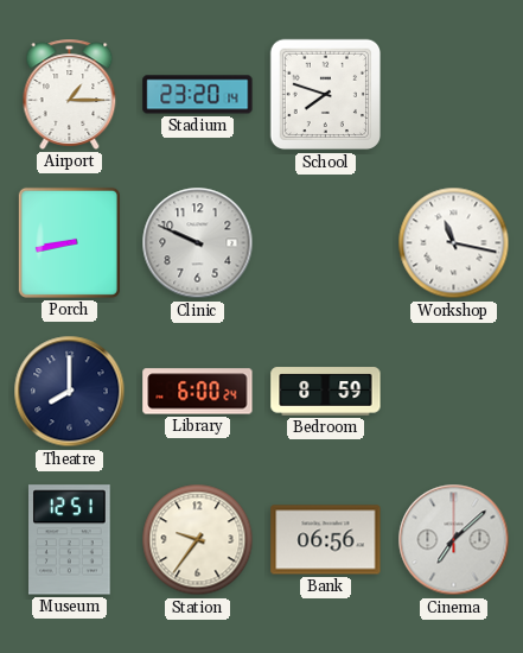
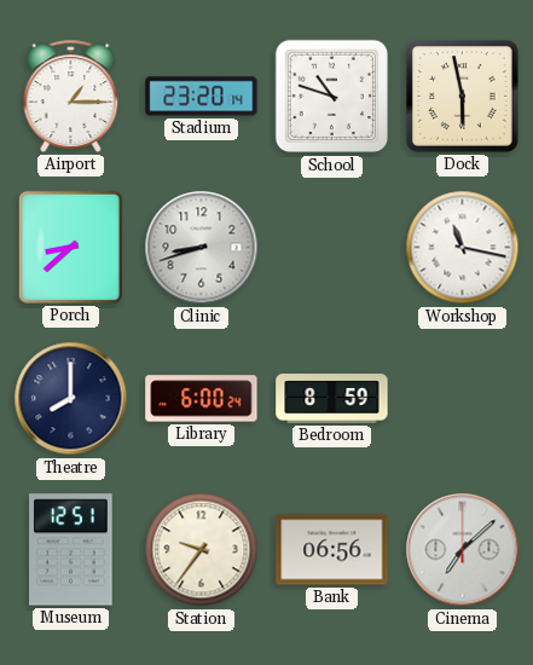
School: 7:48 -> 10:48 (332, 97)
Dock: none -> 5:58 (463, 97)
Porch: 8:43 -> 8:38 (70, 247)
Clinic: 9:49 -> 8:42 (202, 248)
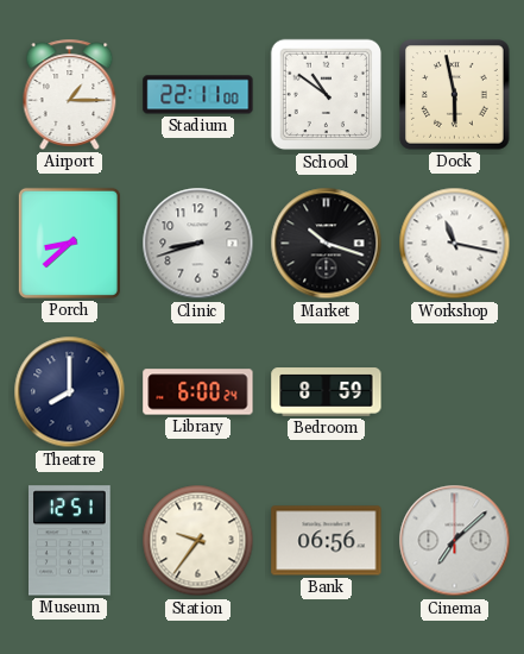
Stadium: 23:20 -> 22:11 (198, 95)
School: 10:48 -> 10:51 (327, 95)
Market: none -> 10:18 (327, 244)
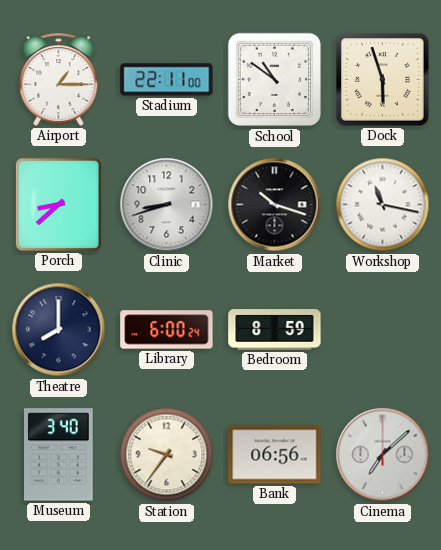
Dock: 5:58 -> 5:57 (383, 80)
Museum: 12:51 -> 3:40 (59, 455)
